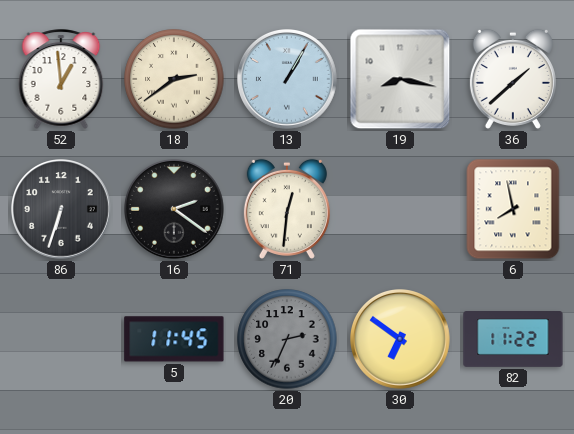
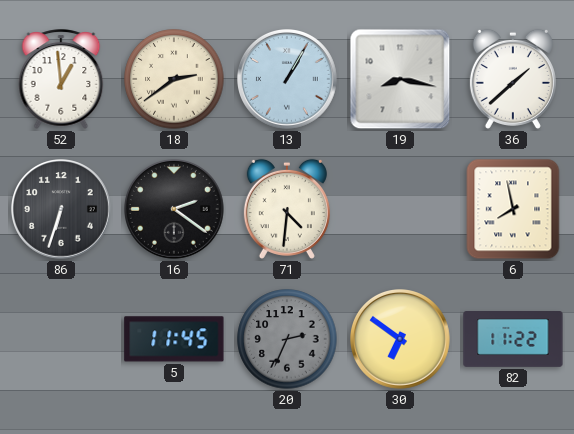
71: 12:31 -> 4:31 (287, 209)
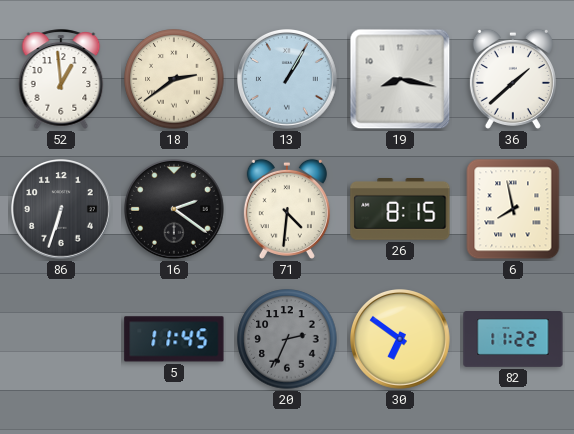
26: none -> 8:15 (400, 210)
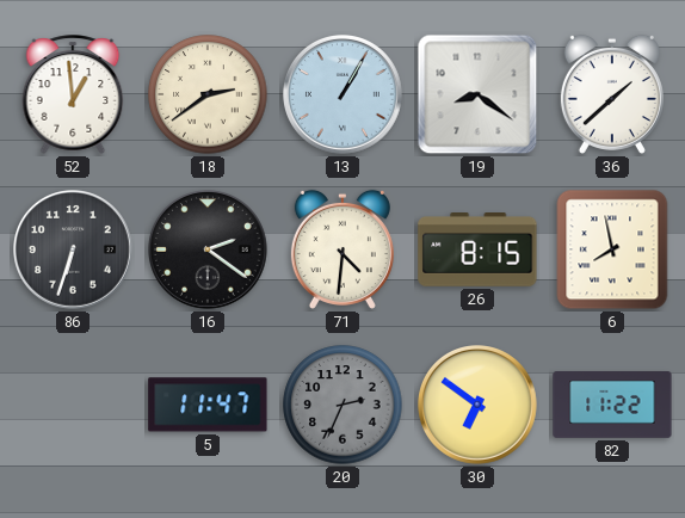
19: 8:17 -> 8:21 (477, 94)
5: 11:45 -> 11:47 (208, 405)
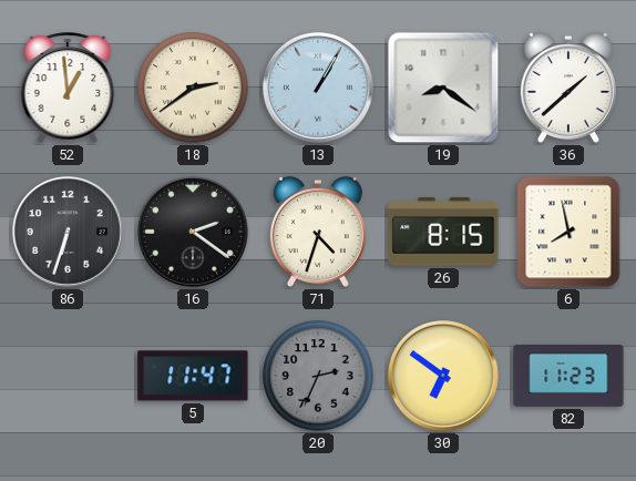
71: 4:31 -> 4:33 (318, 232)
82: 11:22 -> 11:23 (568, 377)
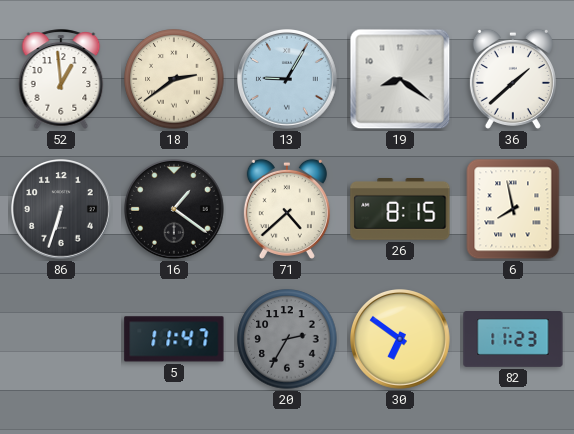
13: 1:05 -> 9:05 (288, 80)
16: 2:21 -> 1:21 (175, 210)
71: 4:33 -> 4:38 (287, 209)
20: 2:34 -> 2:35 (287, 339)
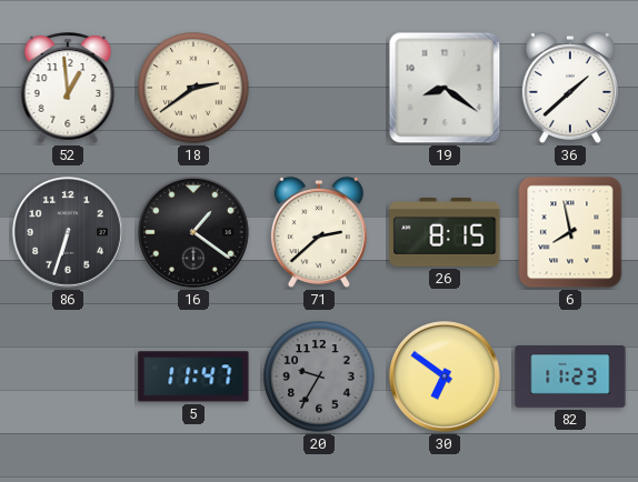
13: 9:05 -> none (288, 80)
71: 4:38 -> 2:38 (319, 232)
20: 2:35 -> 9:35 (319, 376)
